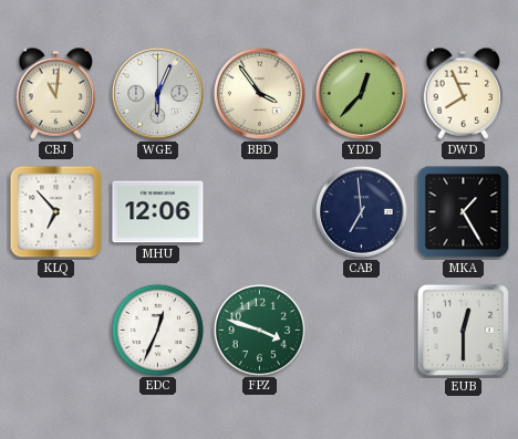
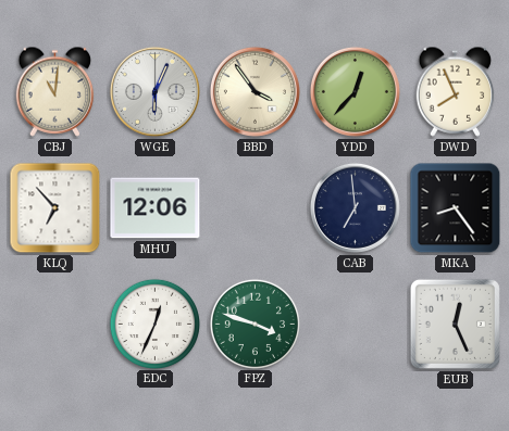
MKA: 1:25 -> 8:24 (456, 208)
EUB: 12:30 -> 12:26 (455, 324)
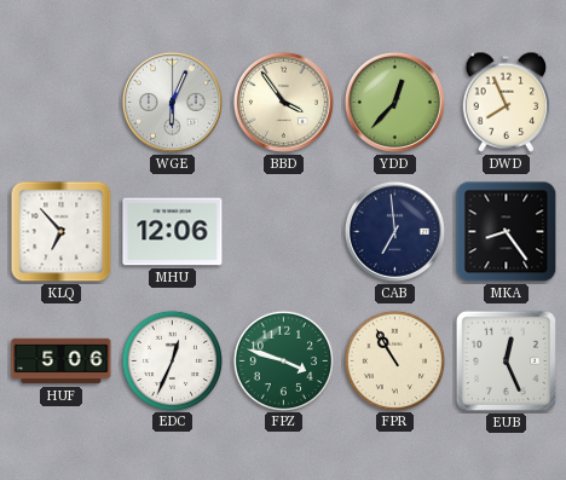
CBJ: 11:01 -> none (55, 91)
HUF: none -> 5:06 (62, 362)
FPR: none -> 10:55 (394, 360)
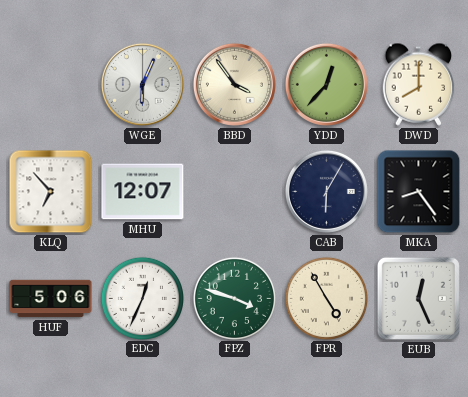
DWD: 7:56 -> 8:00 (419, 84)
MHU: 12:06 -> 12:07 (143, 192)
CAB: 6:59 -> 6:05 (326, 191)
FPR: 10:55 -> 4:55 (326, 298)
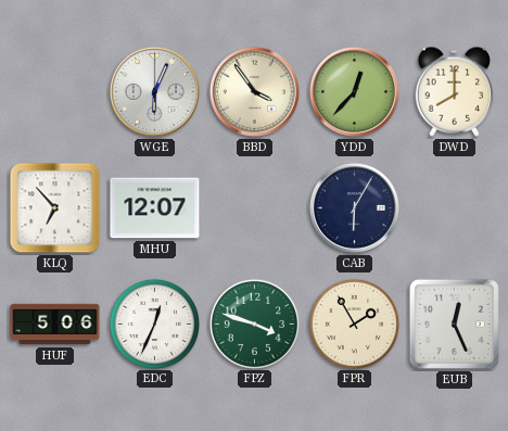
MKA: 8:24 -> none (419, 192)
FPR: 4:55 -> 1:55 (354, 324)
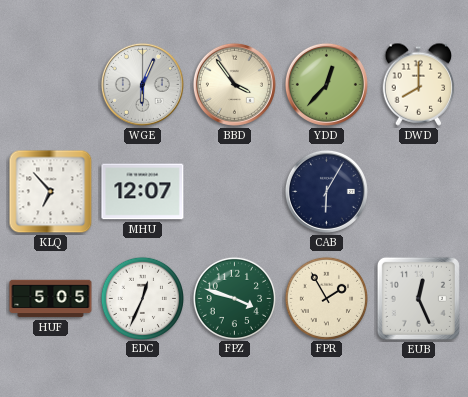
HUF: 5:06 -> 5:05 (51, 299)
